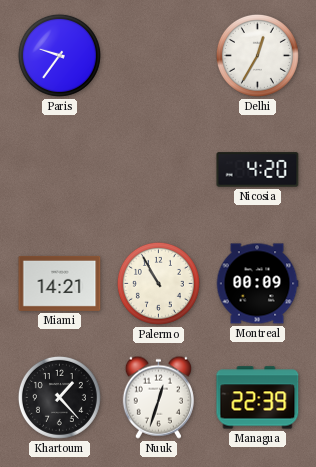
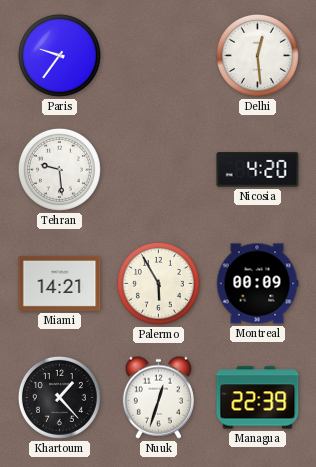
Delhi: 12:35 -> 12:29 (257, 55)
Tehran: none -> 9:29 (59, 169)
Palermo: 10:55 -> 5:55 (158, 283)
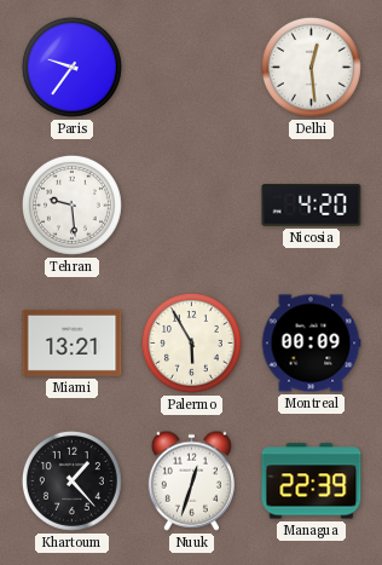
Miami: 14:21 -> 13:21 (73, 342)
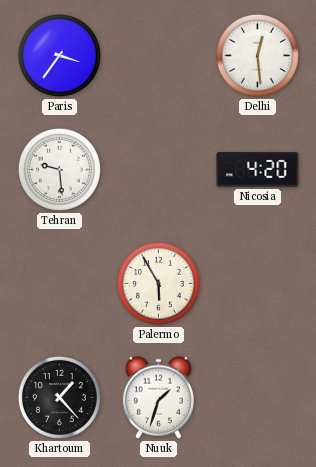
Paris: 9:36 -> 3:36 (59, 55)
Miami: 13:21 -> none (73, 342)
Montreal: 00:09 -> none (311, 344)
Nuuk: 12:33 -> 1:33 (158, 397)
Managua: 22:39 -> none (312, 482)
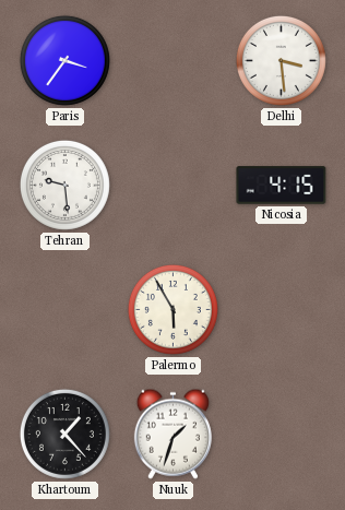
Delhi: 12:29 -> 3:29 (281, 60)
Nicosia: 4:20 -> 4:15 (282, 186)
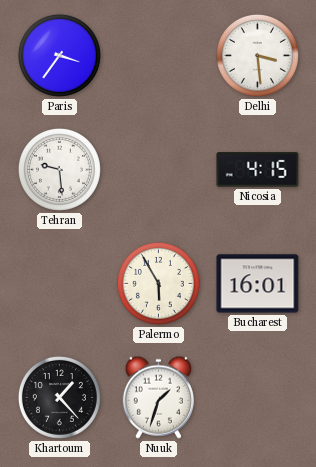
Bucharest: none -> 16:01 (258, 284)
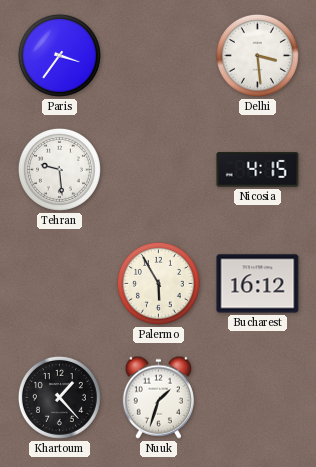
Bucharest: 16:01 -> 16:12 (258, 284)
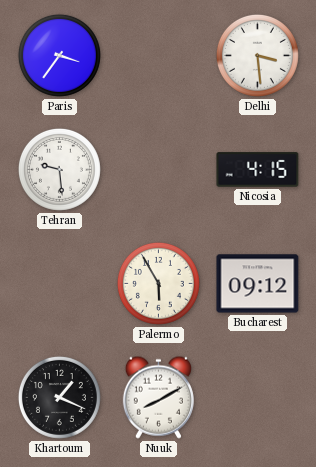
Bucharest: 16:12 -> 09:12 (258, 284)
Khartoum: 1:23 -> 1:19 (59, 397)
Nuuk: 1:33 -> 8:10 (158, 397)
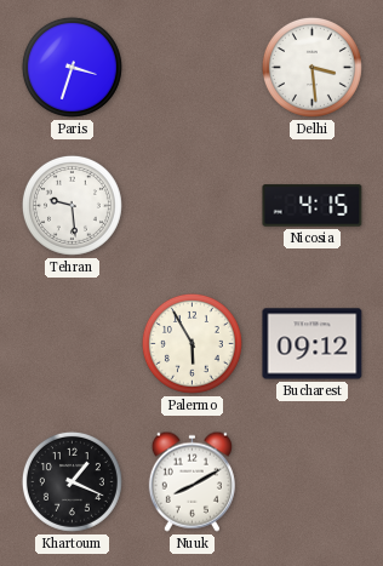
Paris: 3:36 -> 3:33 (72, 67)
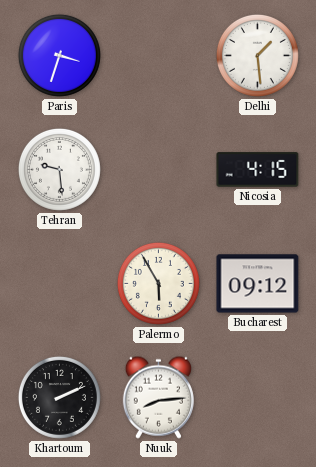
Delhi: 3:29 -> 1:29 (257, 55)
Khartoum: 1:19 -> 2:11 (59, 397)
Nuuk: 8:10 -> 8:14 (158, 397)
